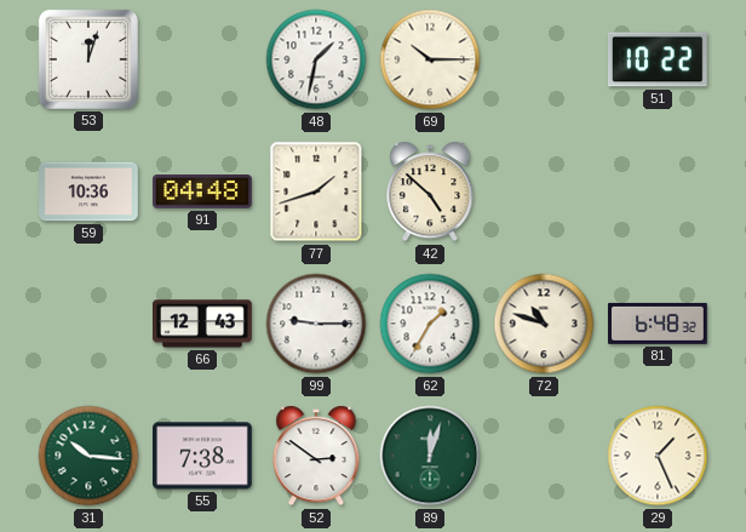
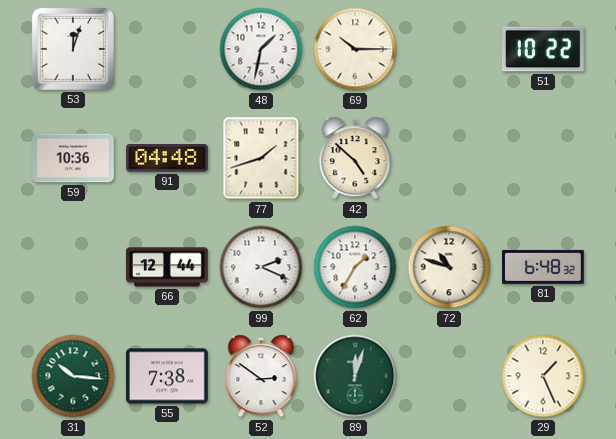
66: 12:43 -> 12:44 (168, 267)
99: 9:15 -> 2:19 (261, 267)
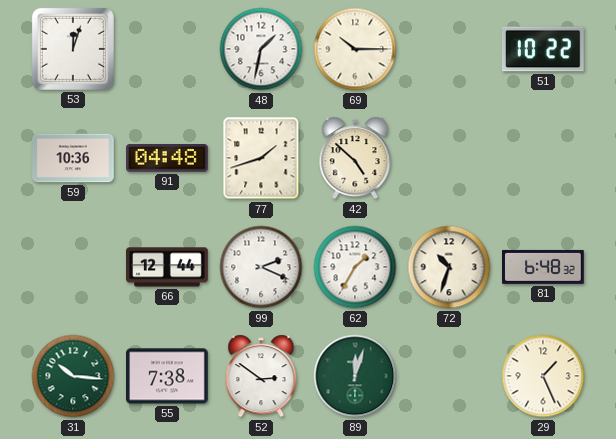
72: 10:48 -> 10:33 (449, 267)
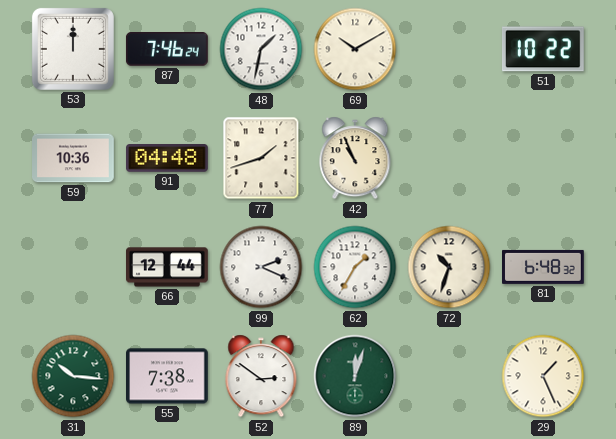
53: 12:03 -> 12:00 (73, 49)
87: none -> 7:46 (167, 50)
69: 10:15 -> 10:10 (355, 49)
42: 4:52 -> 10:56 (355, 158)
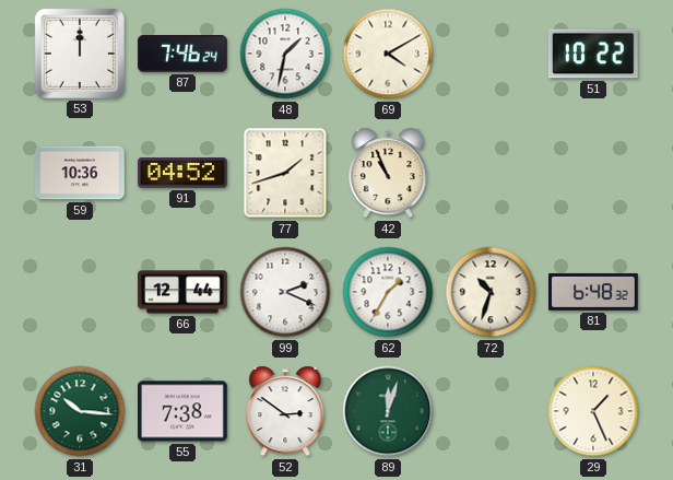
69: 10:10 -> 4:10 (388, 54)
91: 04:48 -> 04:52 (184, 173)
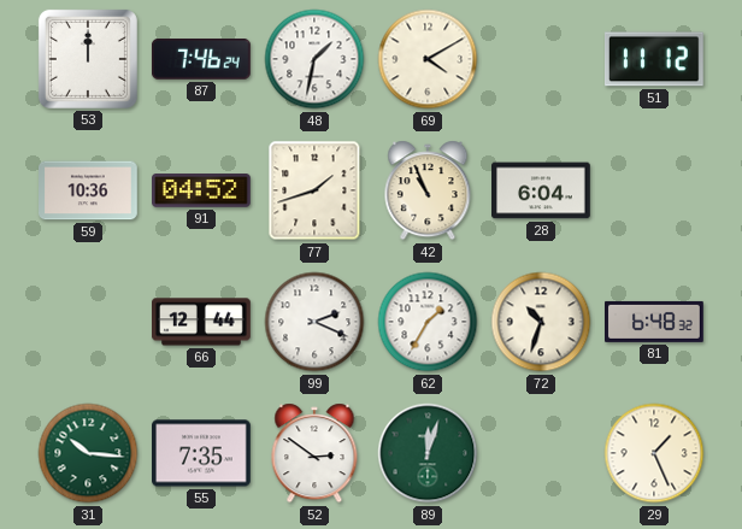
51: 10:22 -> 11:12 (654, 59)
28: none -> 6:04 (542, 190)
55: 7:38 -> 7:35 (202, 453)
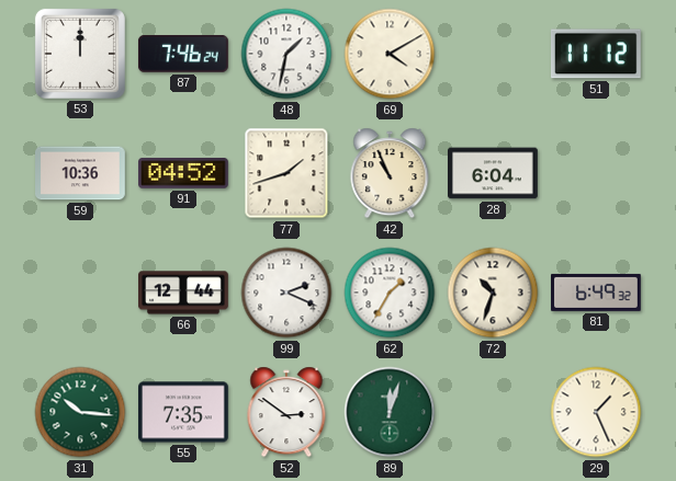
81: 6:48 -> 6:49 (597, 293)
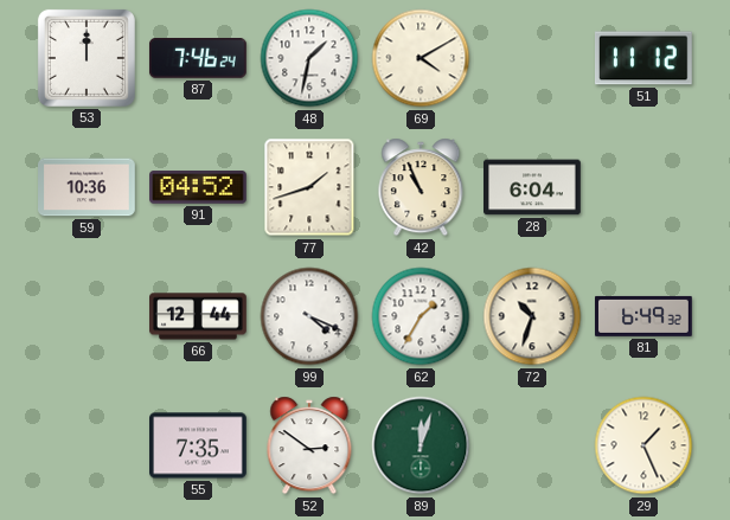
99: 2:19 -> 4:19 (309, 316)
31: 10:16 -> none (80, 412)
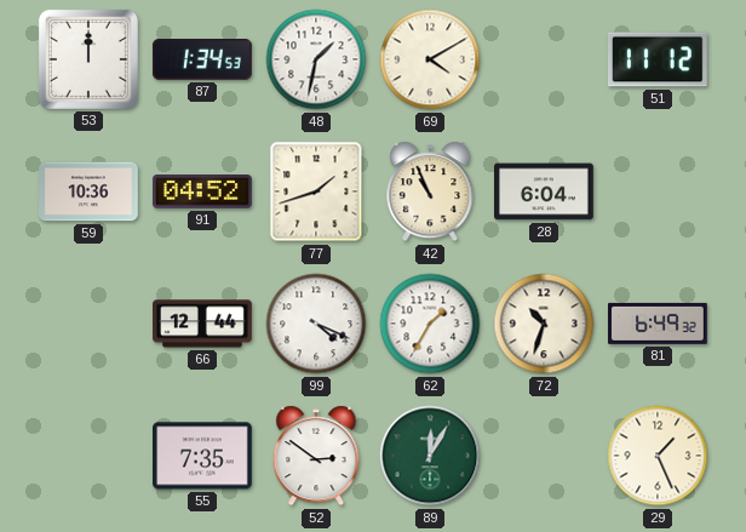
87: 7:46 -> 1:34 (202, 61)
89: 12:03 -> 12:05 (430, 456)
